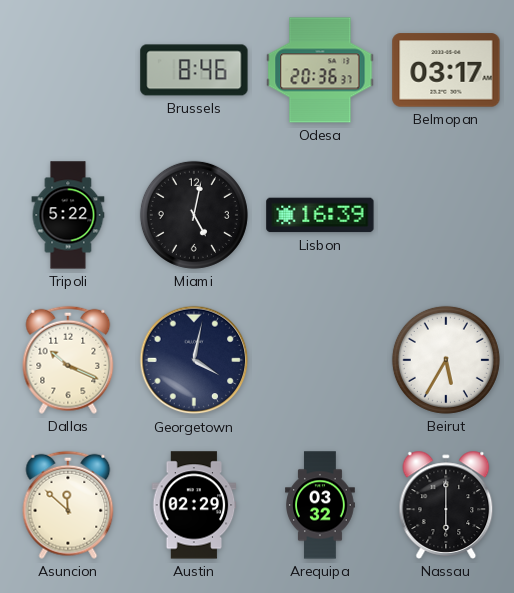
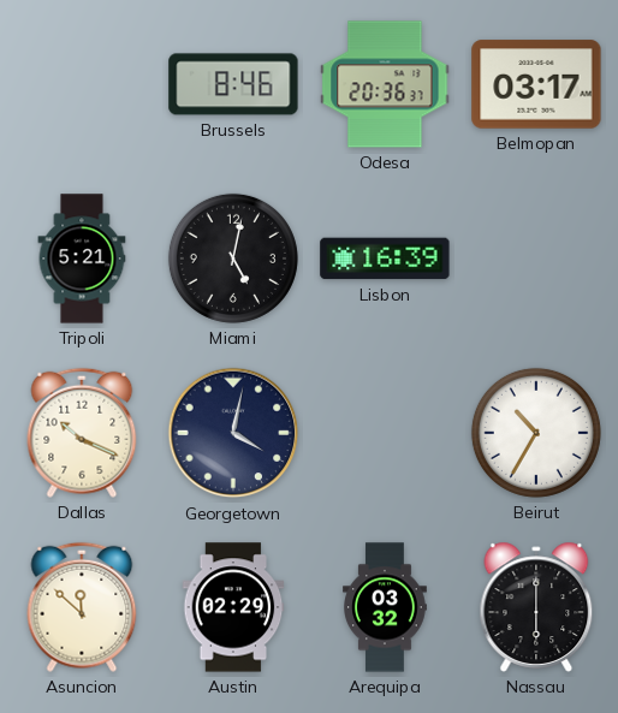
Tripoli: 5:22 -> 5:21 (82, 259)
Beirut: 5:35 -> 10:35 (536, 433)
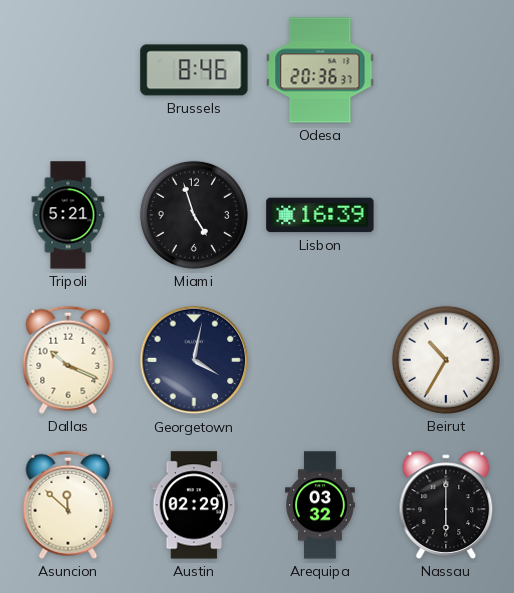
Belmopan: 03:17 -> none (536, 84)
Miami: 5:02 -> 4:57 (194, 215)
